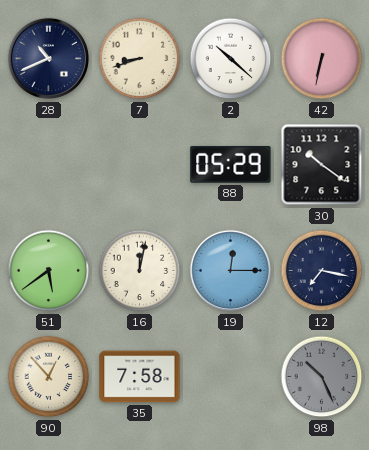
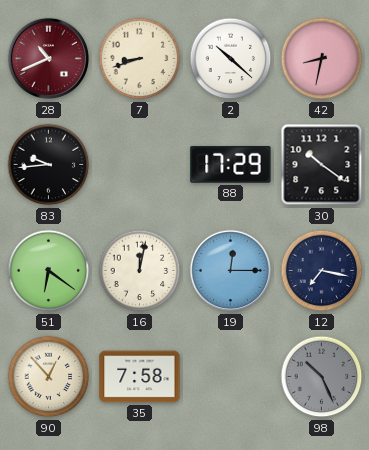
28 dial: navy -> burgundy (49, 59)
42: 6:32 -> 8:32 (322, 59)
83: none -> 9:44 (49, 165)
88: 05:29 -> 17:29 (231, 165)
51: 5:39 -> 6:21 (49, 271)
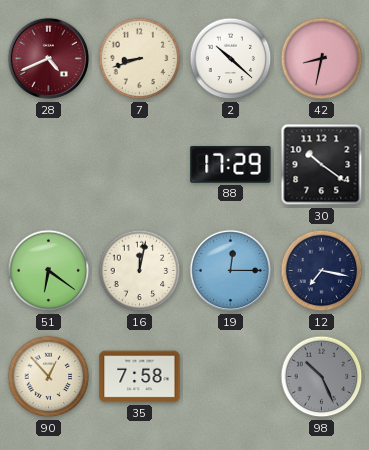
28: 10:41 -> 4:41 (49, 59)
83: 9:44 -> none (49, 165)
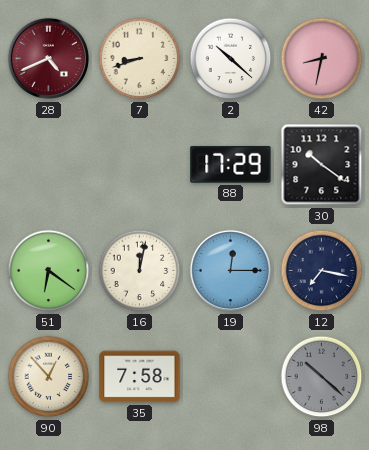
98: 10:26 -> 10:22 (322, 377)
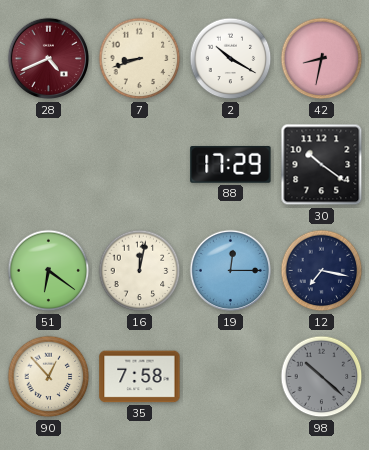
2: 10:22 -> 10:20 (231, 59)
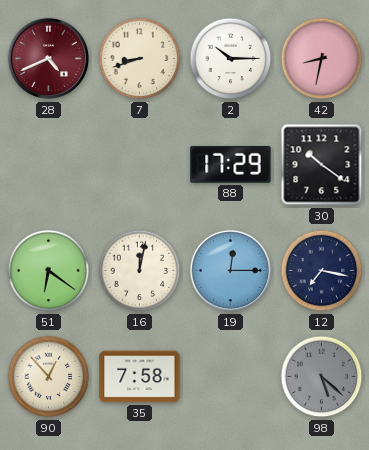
2: 10:20 -> 10:15 (231, 59)
98: 10:22 -> 5:22 (322, 377)
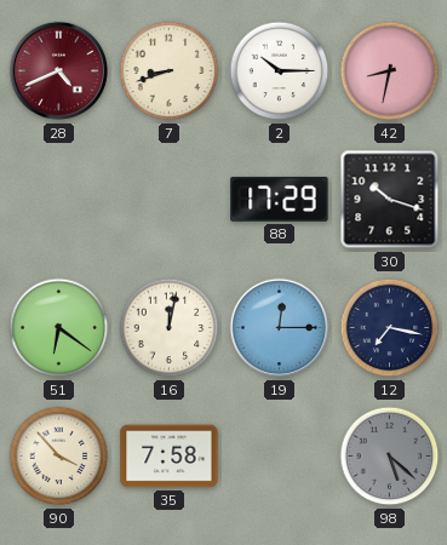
30: 10:21 -> 10:18 (390, 200)
90: 12:53 -> 3:53 (59, 457)
